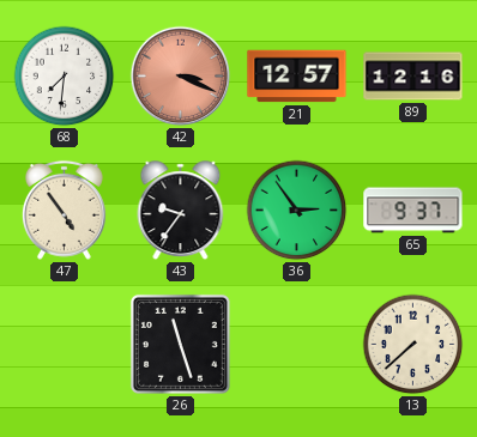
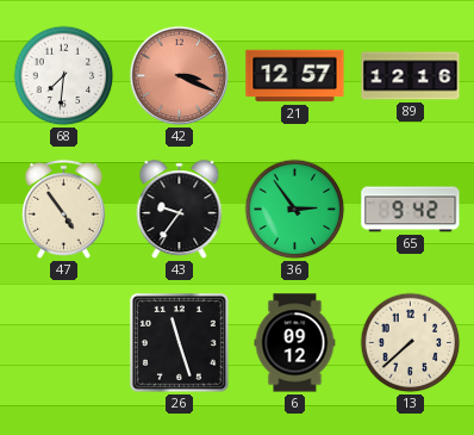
65: 9:37 -> 9:42 (411, 210)
6: none -> 09:12 (295, 343)
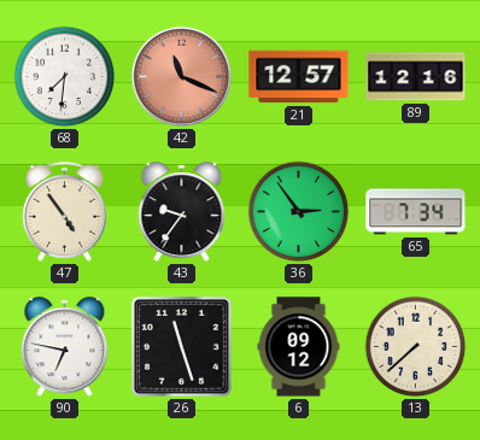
42: 3:19 -> 11:19 (182, 77)
65: 9:42 -> 7:34 (416, 212)
90: none -> 6:47 (65, 347)
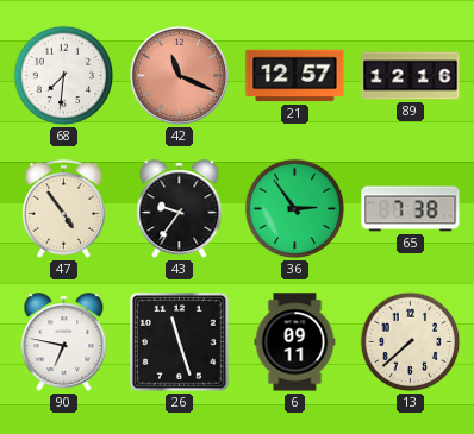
65: 7:34 -> 7:38 (411, 209)
6: 09:12 -> 09:11 (295, 342)
